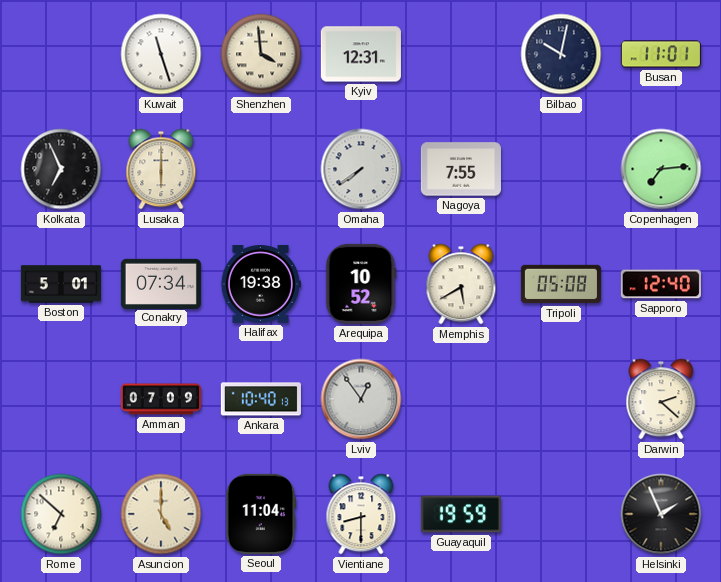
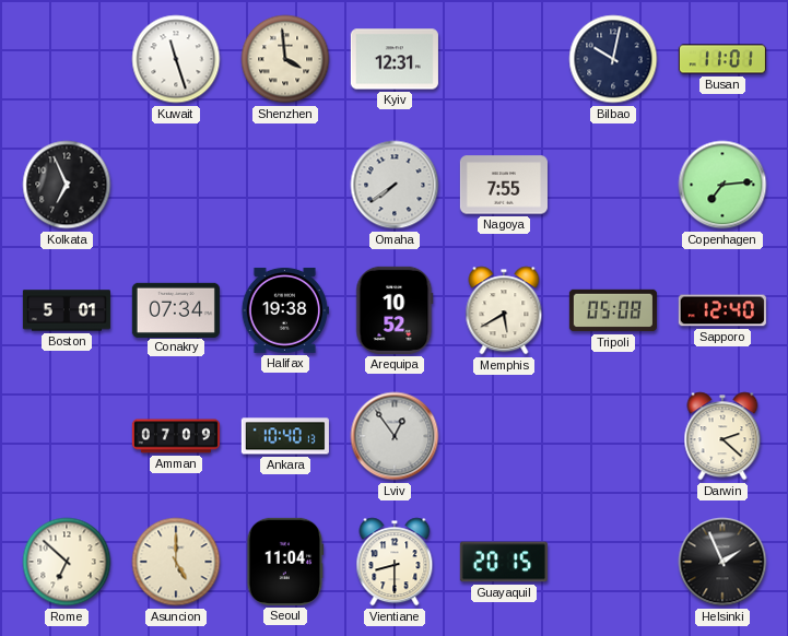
Lusaka: 6:00 -> none (161, 169)
Guayaquil: 19:59 -> 20:15 (504, 562)
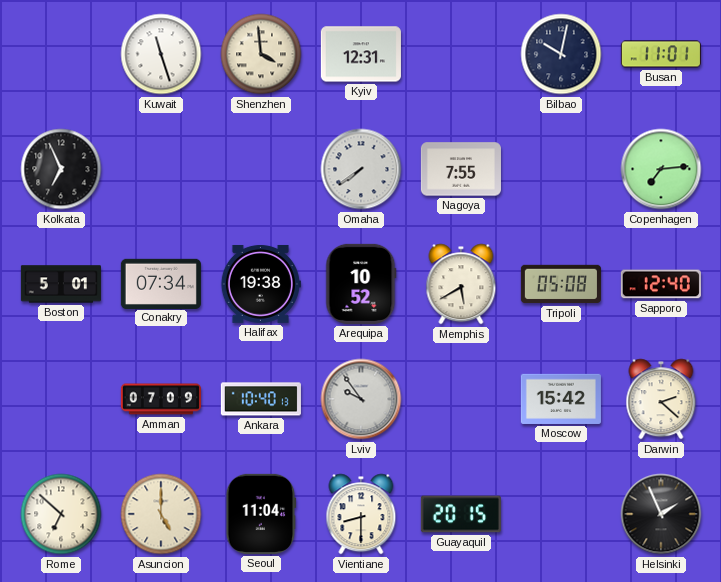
Lviv: 12:54 -> 9:54 (361, 399)
Moscow: none -> 15:42 (561, 399)
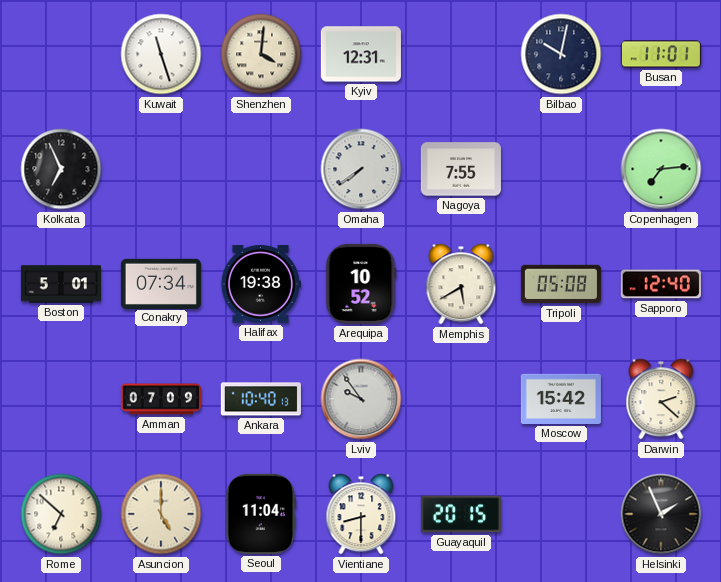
Shenzhen: 3:59 -> 4:01 (261, 54)
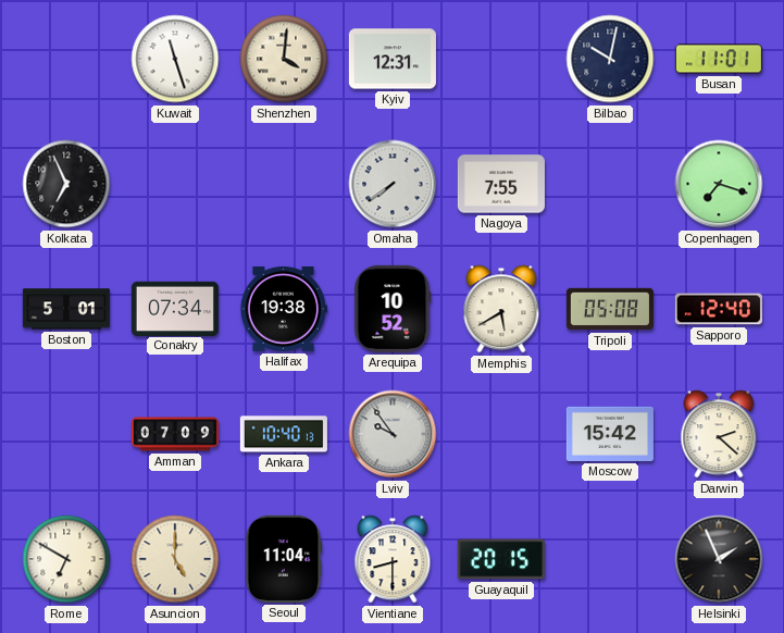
Copenhagen: 7:14 -> 7:18 (719, 184)
Rome: 6:52 -> 6:50 (66, 559)
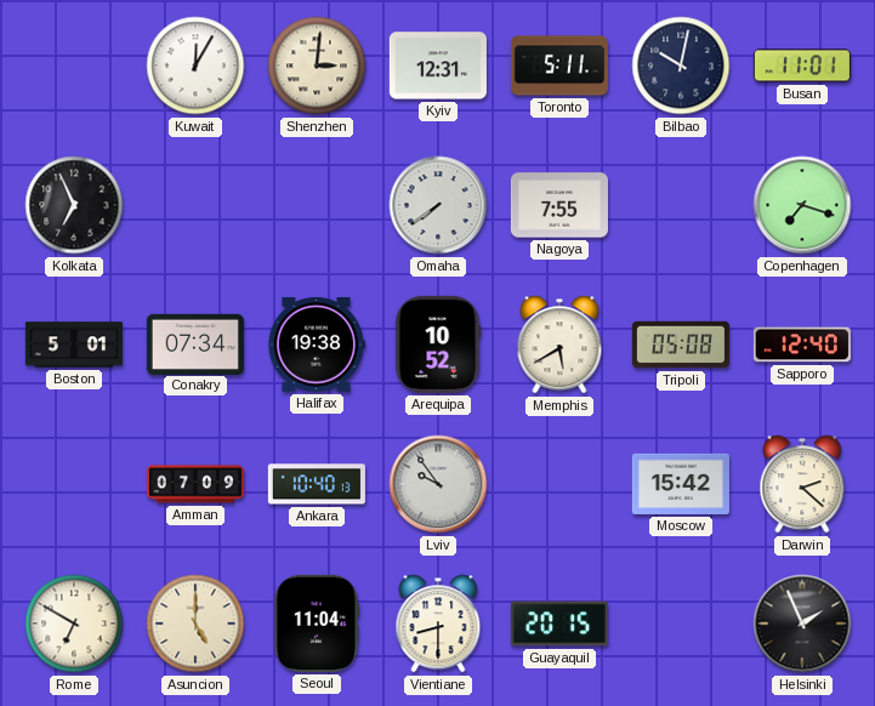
Kuwait: 11:27 -> 12:05 (195, 66)
Shenzhen: 4:01 -> 3:01 (317, 66)
Toronto: none -> 5:11 (559, 66)
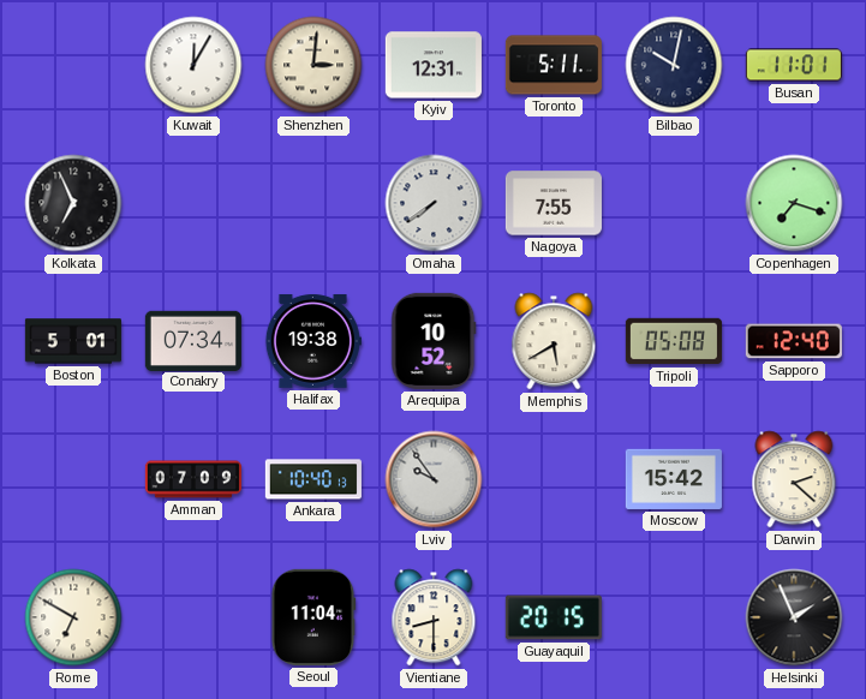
Asuncion: 5:00 -> none (195, 624)
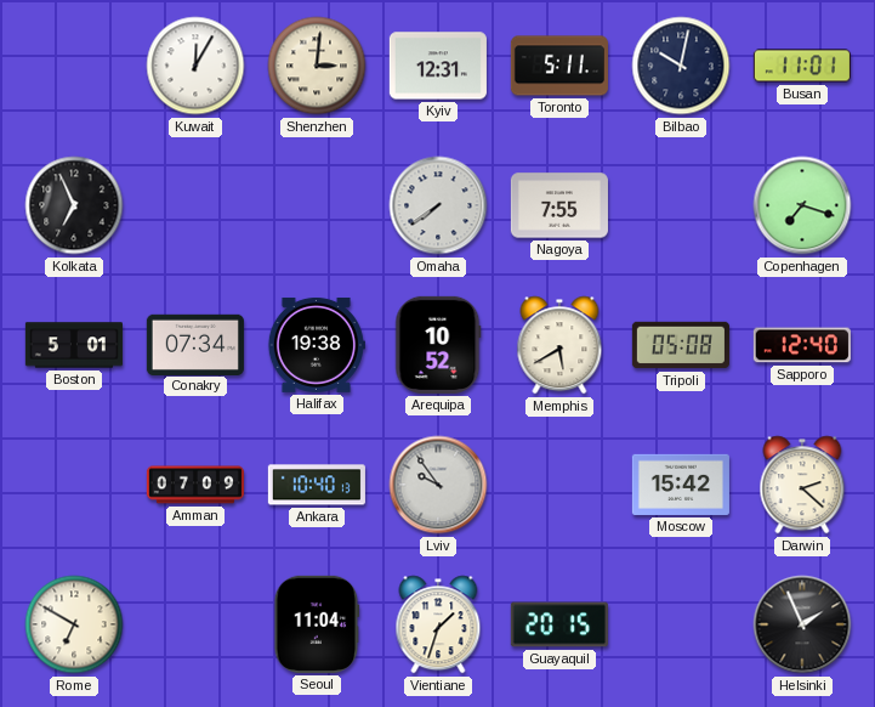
Vientiane: 8:30 -> 1:33 (438, 624)
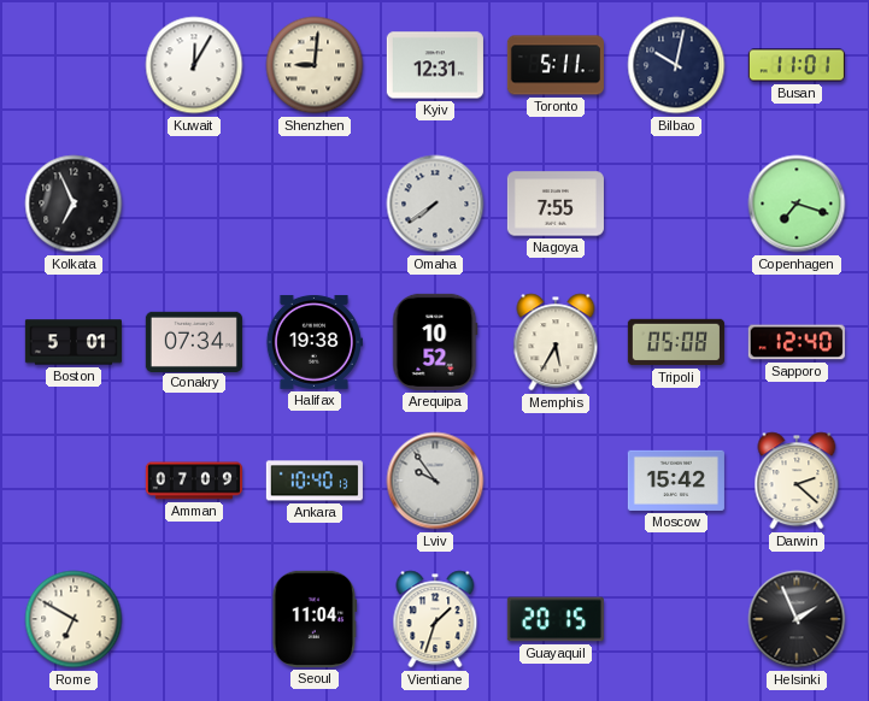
Shenzhen: 3:01 -> 9:01 (315, 65)
Memphis: 5:40 -> 5:35 (556, 342)
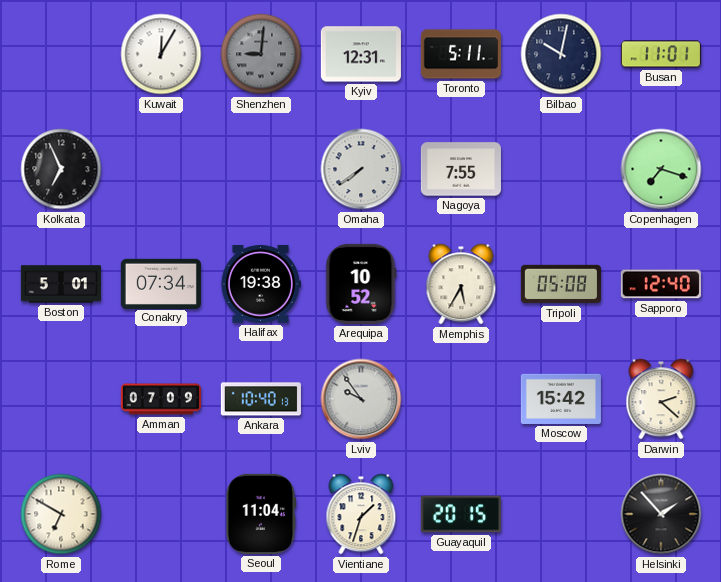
Shenzhen dial: cream -> grey (261, 54)
Helsinki: 1:56 -> 1:53 (661, 514)
